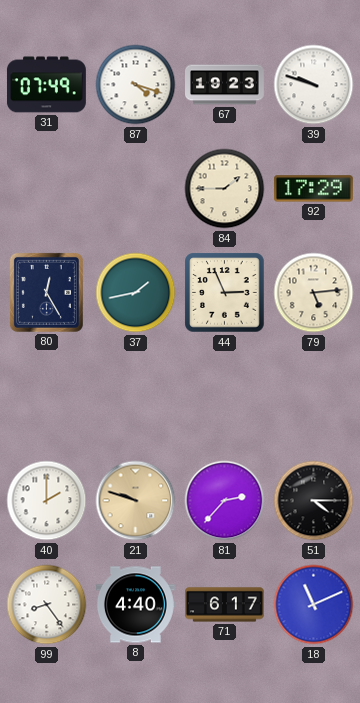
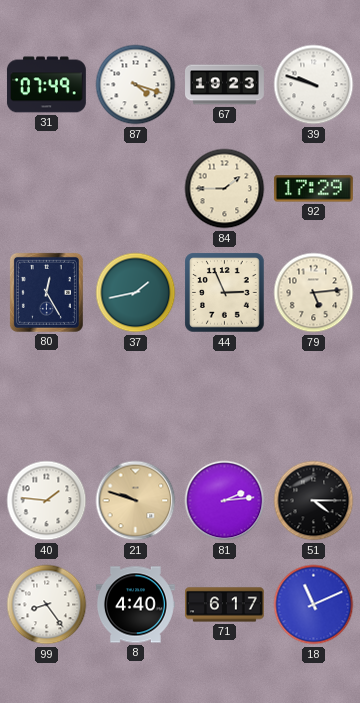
40: 2:00 -> 1:46 (47, 501)
81: 2:37 -> 2:14 (225, 501)
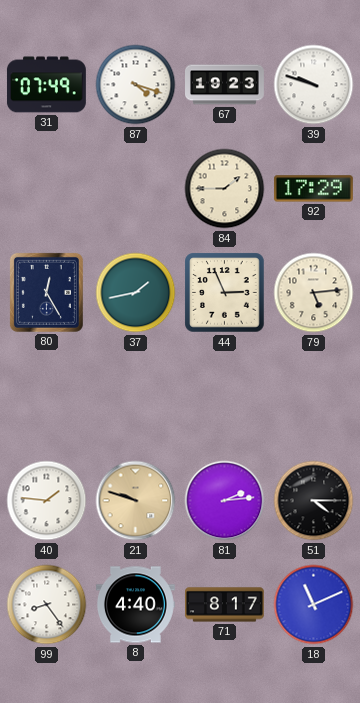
71: 6:17 -> 8:17 (225, 605)
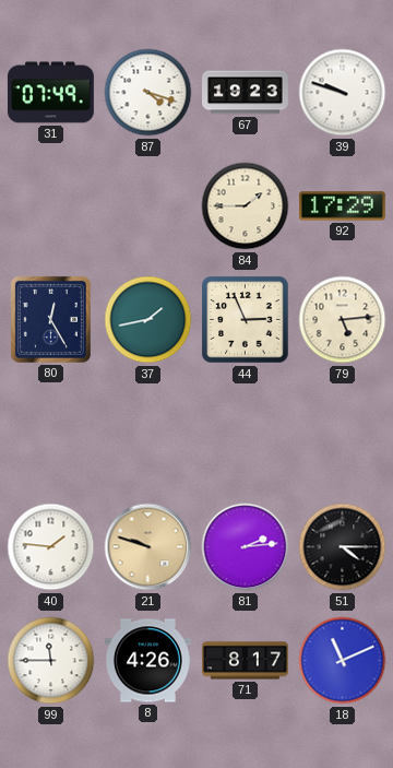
99: 8:24 -> 11:45 (51, 661)
8: 4:40 -> 4:26 (148, 661)
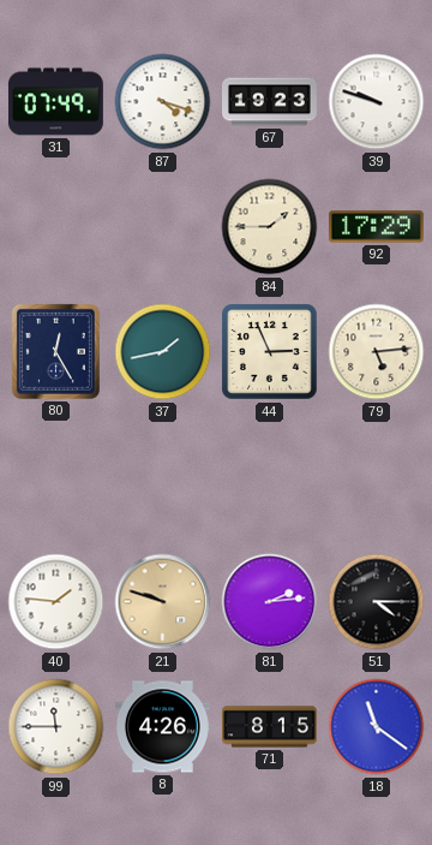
71: 8:17 -> 8:15 (270, 727)
18: 11:11 -> 11:21 (377, 727)
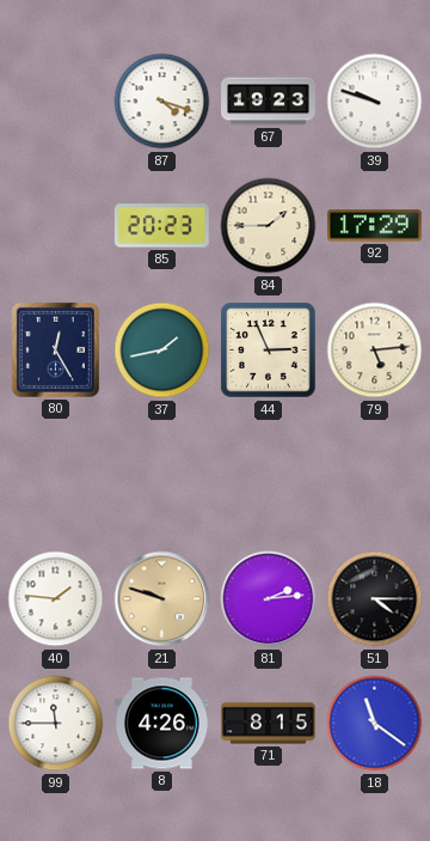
31: 07:49 -> none (55, 102)
85: none -> 20:23 (161, 226)
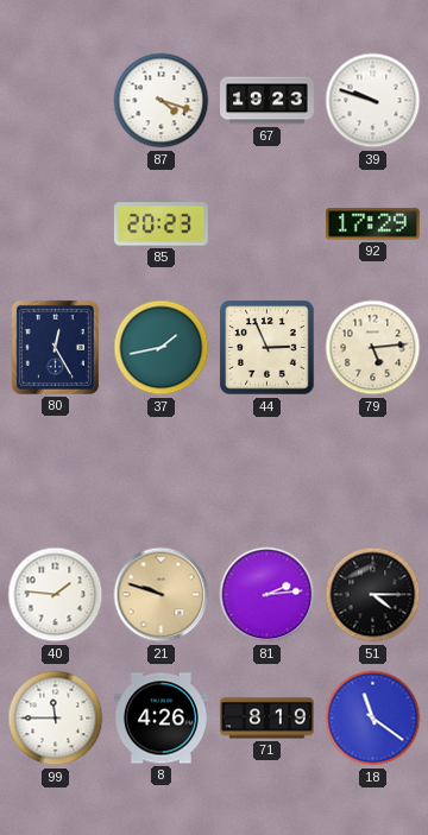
84: 1:45 -> none (269, 226)
71: 8:15 -> 8:19 (267, 719)
